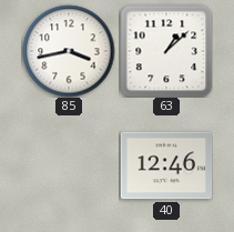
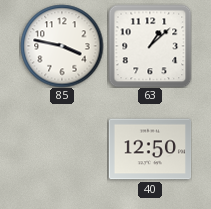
85: 3:43 -> 3:47 (62, 46)
40: 12:46 -> 12:50 (150, 149)
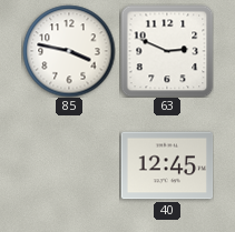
63: 1:08 -> 2:49 (167, 51)
40: 12:50 -> 12:45 (167, 165)
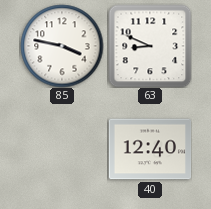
63: 2:49 -> 8:49 (150, 46)
40: 12:45 -> 12:40 (150, 149)
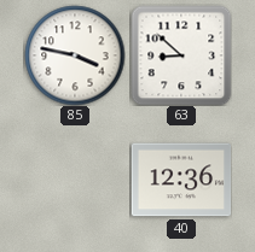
63: 8:49 -> 8:52 (181, 55)
40: 12:40 -> 12:36 (181, 180)
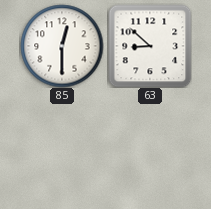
85: 3:47 -> 12:30 (62, 46)
40: 12:36 -> none (181, 180)
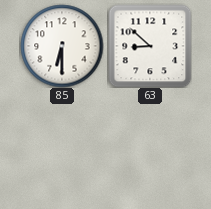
85: 12:30 -> 6:30 (62, 46)
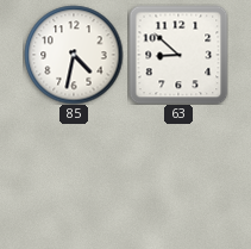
85: 6:30 -> 4:32 (74, 55)
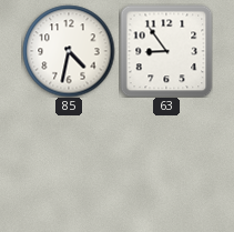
63: 8:52 -> 8:54 (166, 51)
